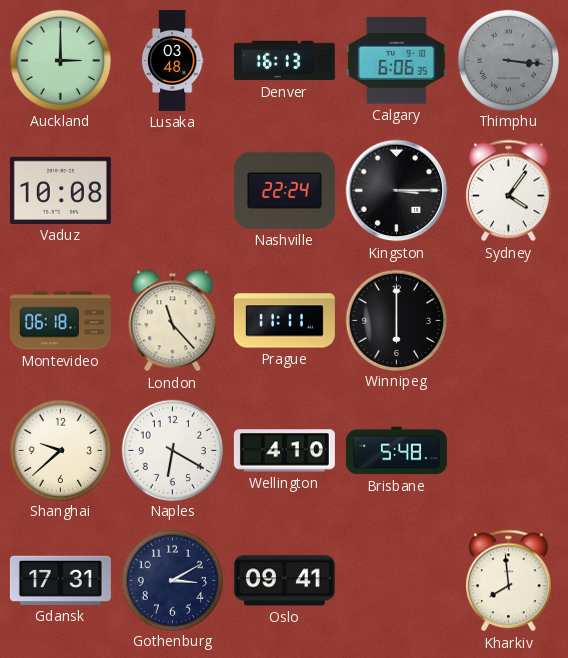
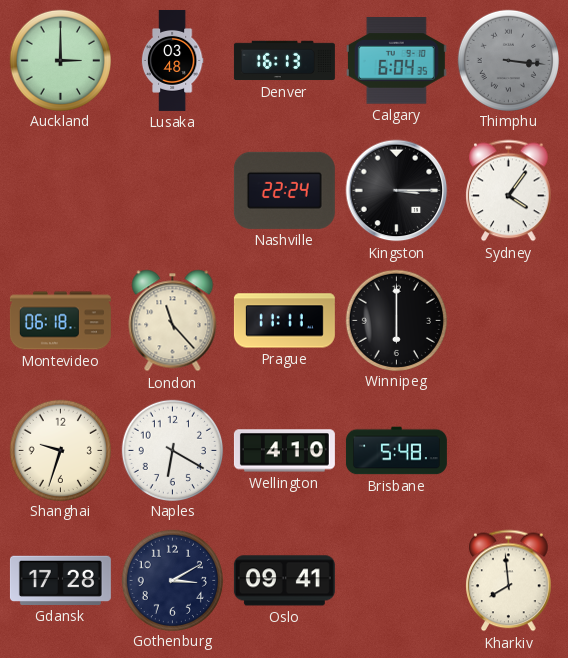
Calgary: 6:06 -> 6:04 (396, 61)
Vaduz: 10:08 -> none (60, 190)
Shanghai: 9:38 -> 9:33 (60, 450)
Gdansk: 17:31 -> 17:28 (60, 580)
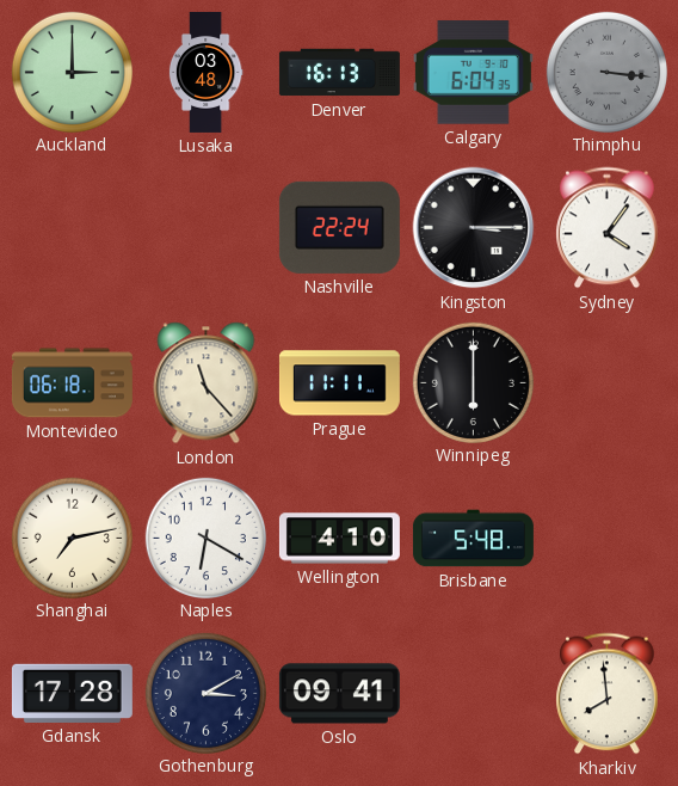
Shanghai: 9:33 -> 7:13 (72, 538)
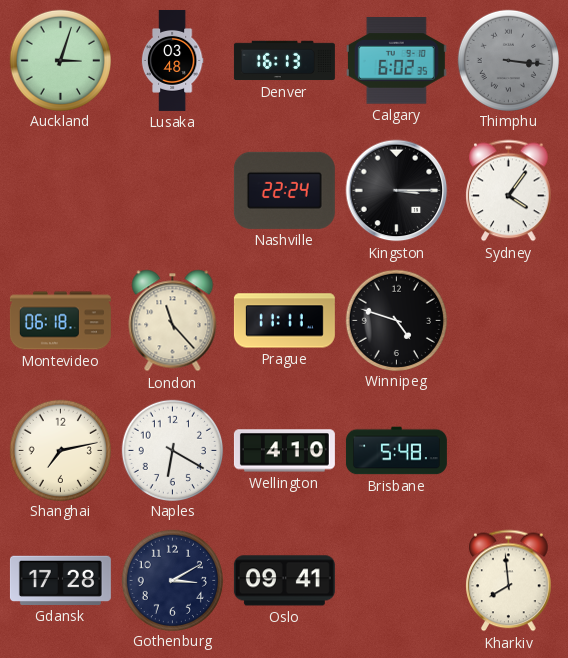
Auckland: 3:00 -> 3:03 (60, 60)
Calgary: 6:04 -> 6:02 (396, 61)
Winnipeg: 6:00 -> 4:48 (396, 320)
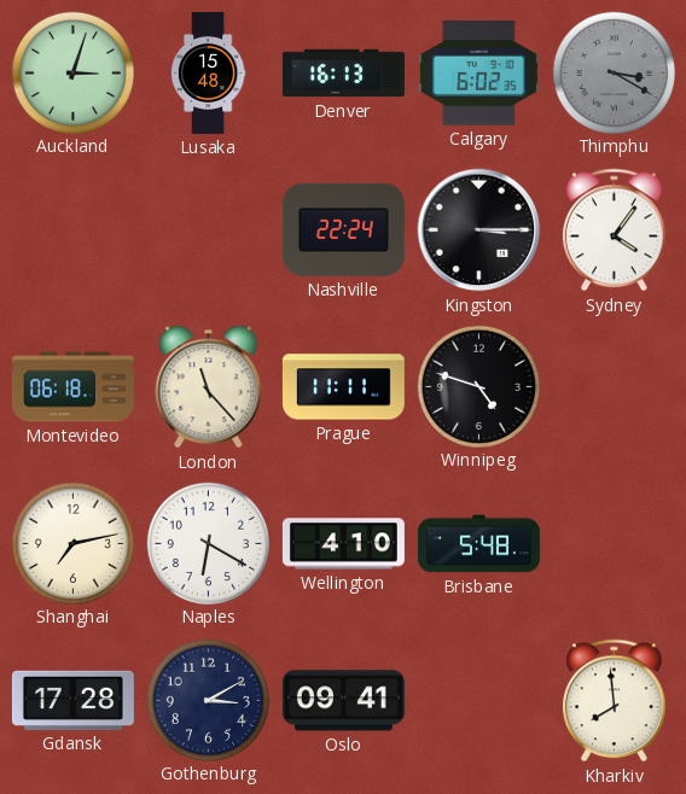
Lusaka: 03:48 -> 15:48 (208, 72)
Thimphu: 3:16 -> 3:20 (614, 72)
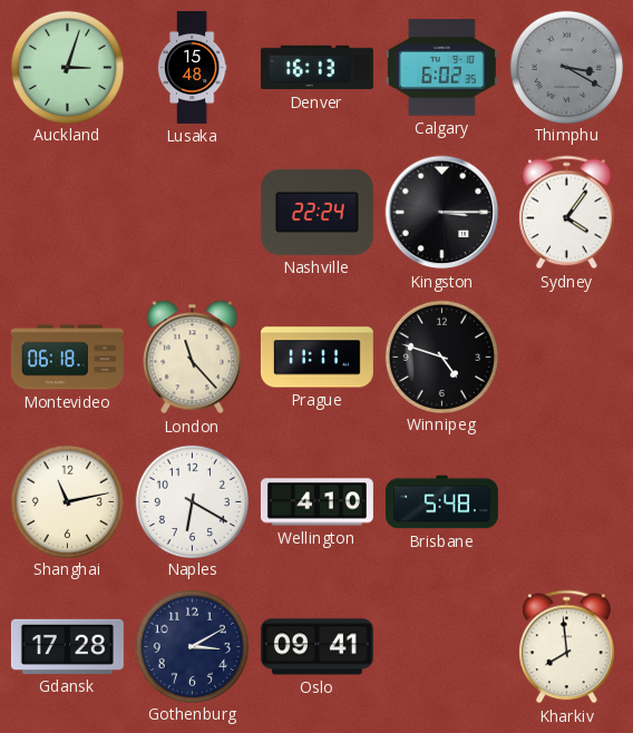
Shanghai: 7:13 -> 11:13 (67, 501)
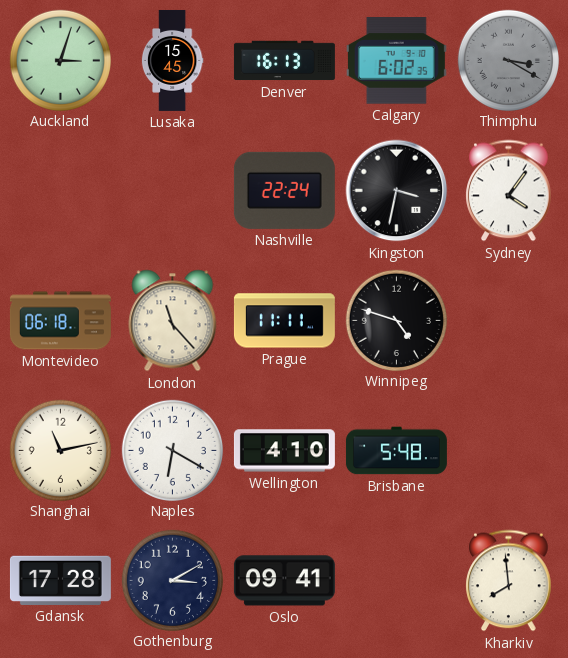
Lusaka: 15:48 -> 15:45 (172, 60)
Kingston: 3:15 -> 3:32 (397, 191)
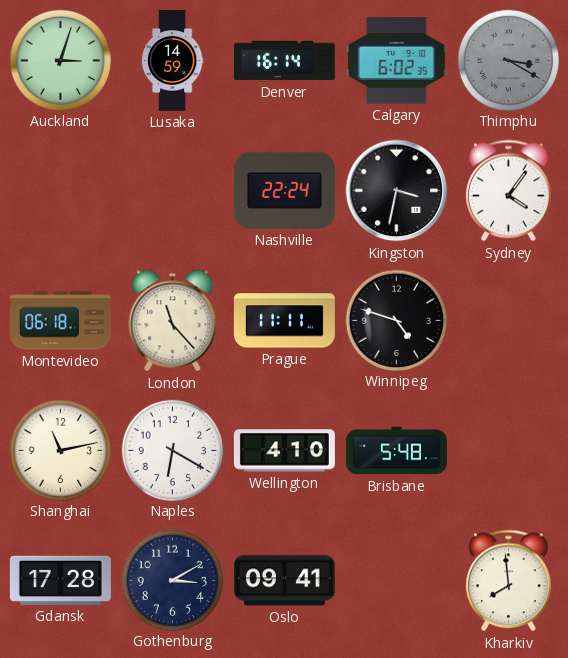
Lusaka: 15:45 -> 14:59 (172, 60)
Denver: 16:13 -> 16:14 (284, 61)
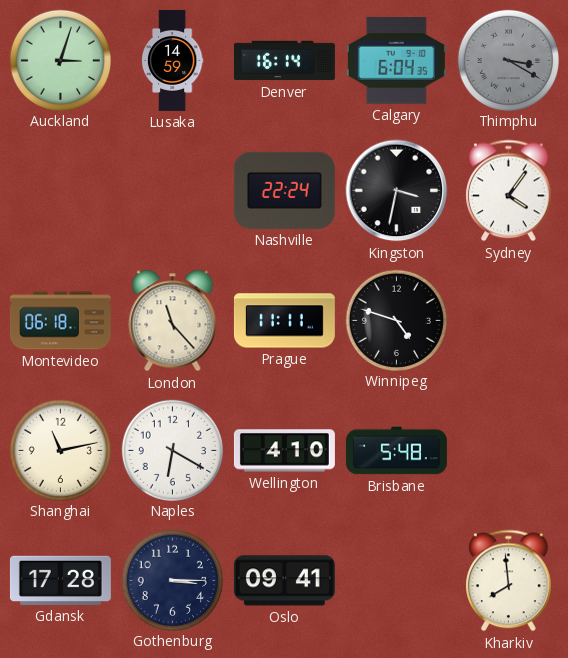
Calgary: 6:02 -> 6:04 (396, 61)
Gothenburg: 3:10 -> 3:15 (172, 580)
